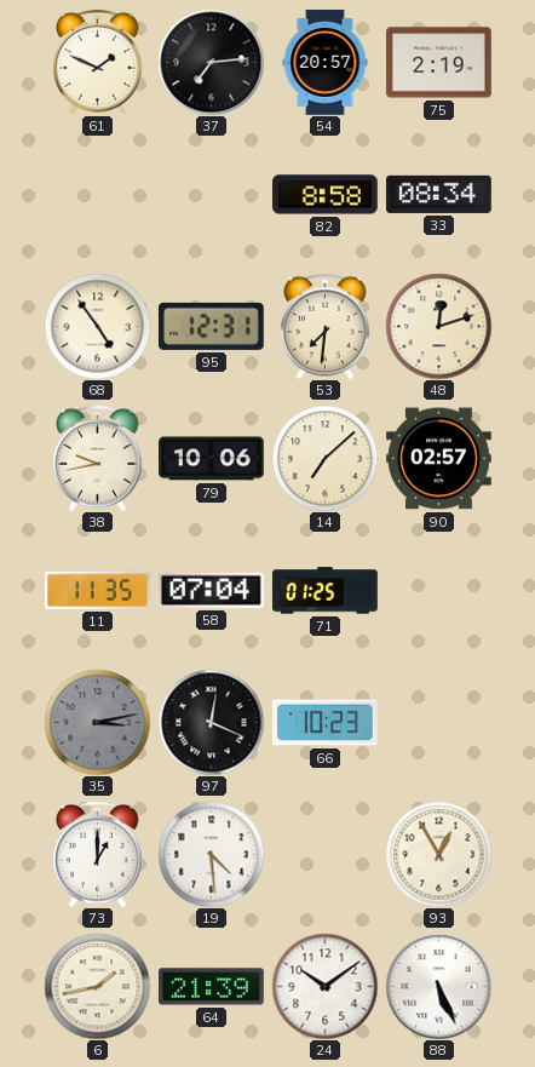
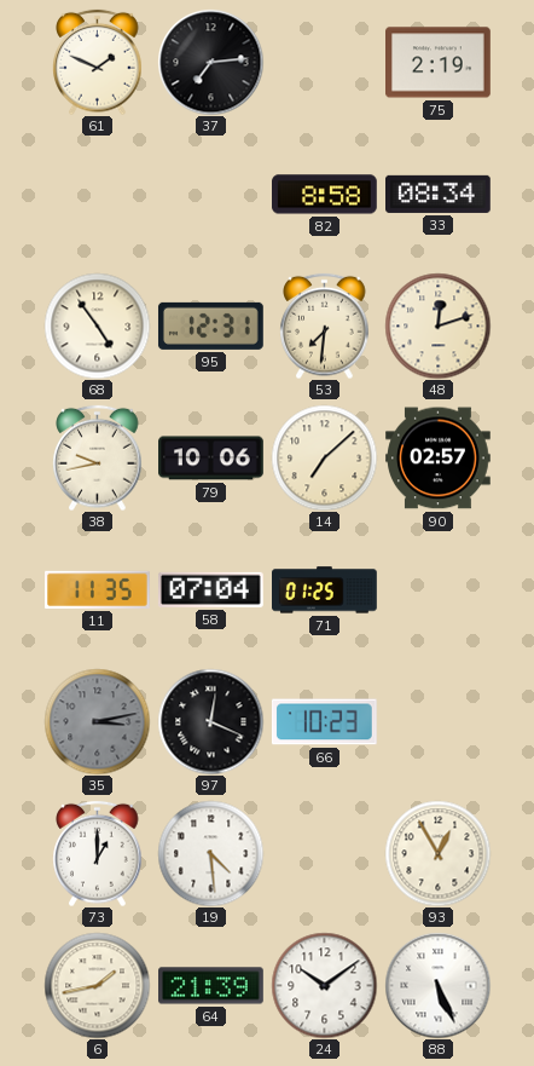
54: 20:57 -> none (326, 63)
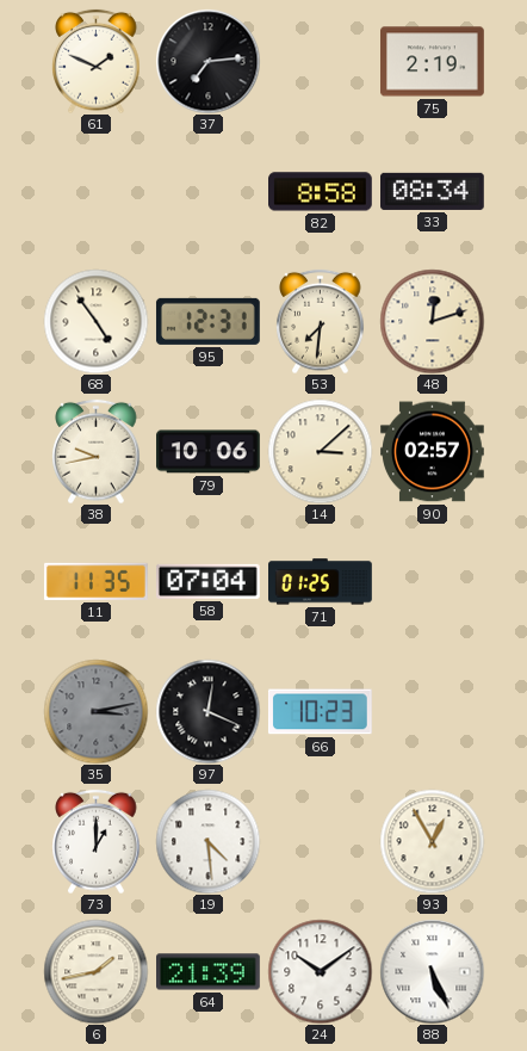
14: 7:08 -> 3:08 (320, 451)
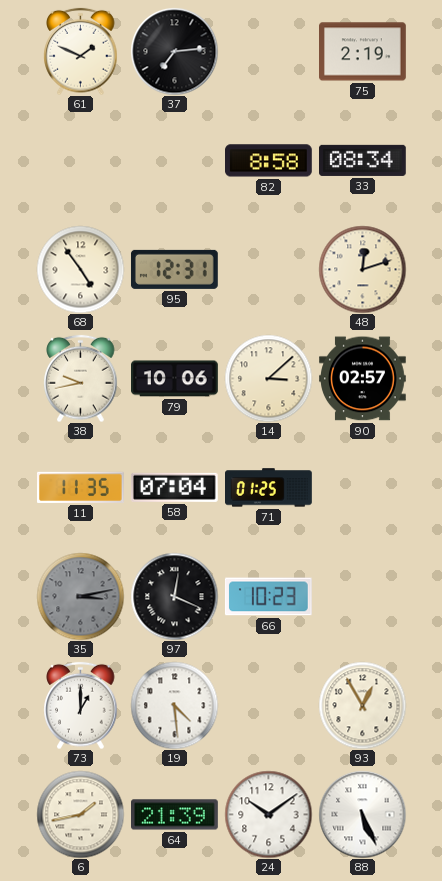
53: 7:31 -> none (321, 321)
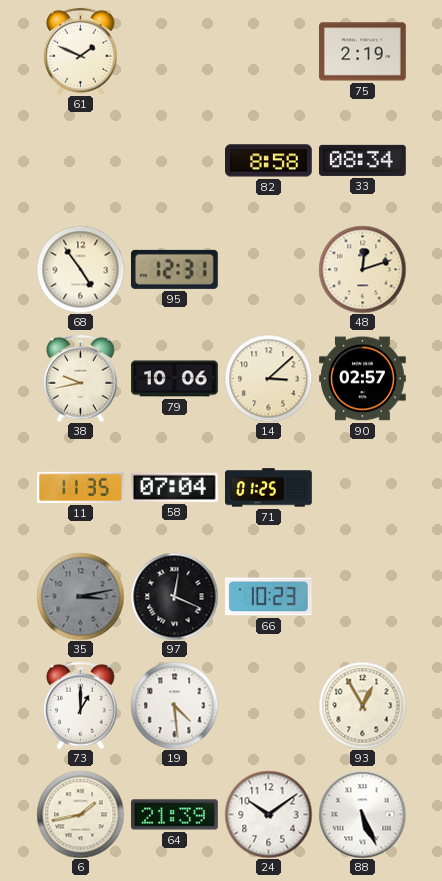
37: 7:14 -> none (174, 51)
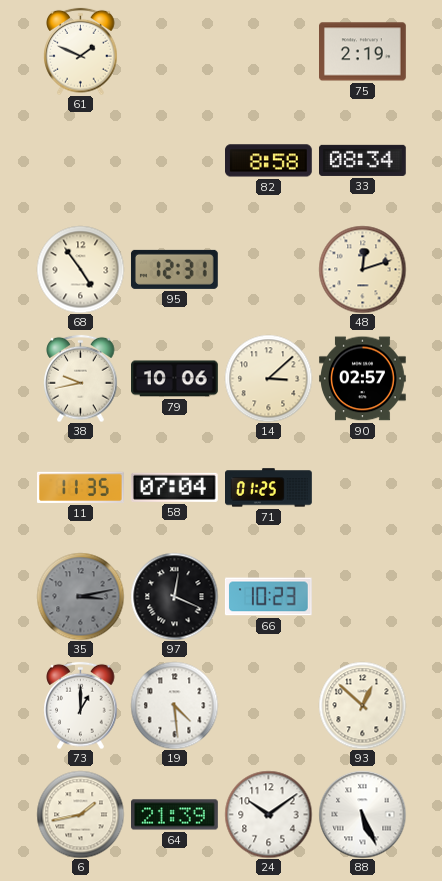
93: 12:55 -> 12:52 (362, 705)
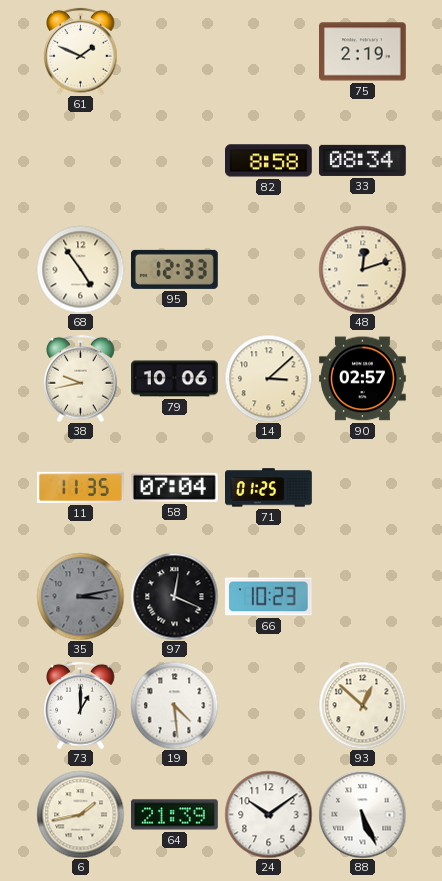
95: 12:31 -> 12:33 (174, 269)
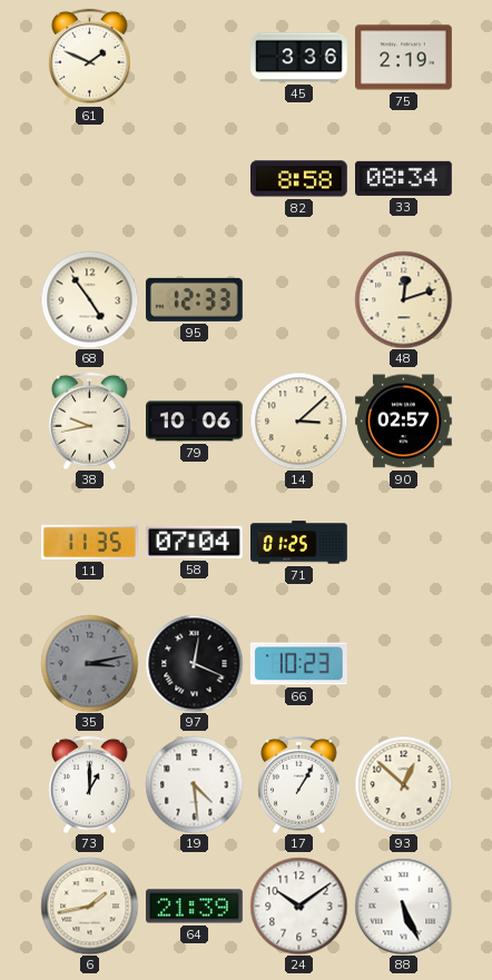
45: none -> 3:36 (299, 58)
17: none -> 1:05 (299, 784)
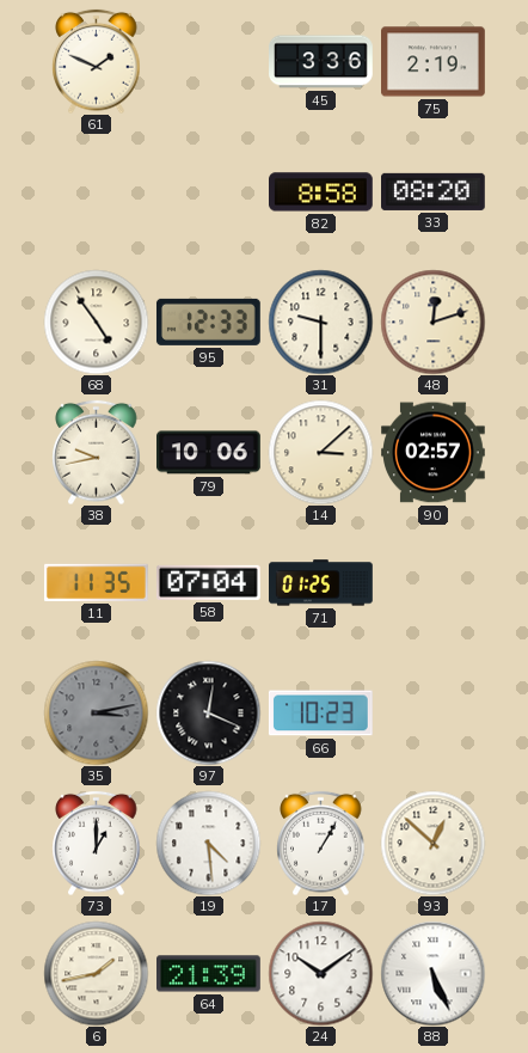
33: 08:34 -> 08:20 (434, 191)
31: none -> 9:30 (320, 322)
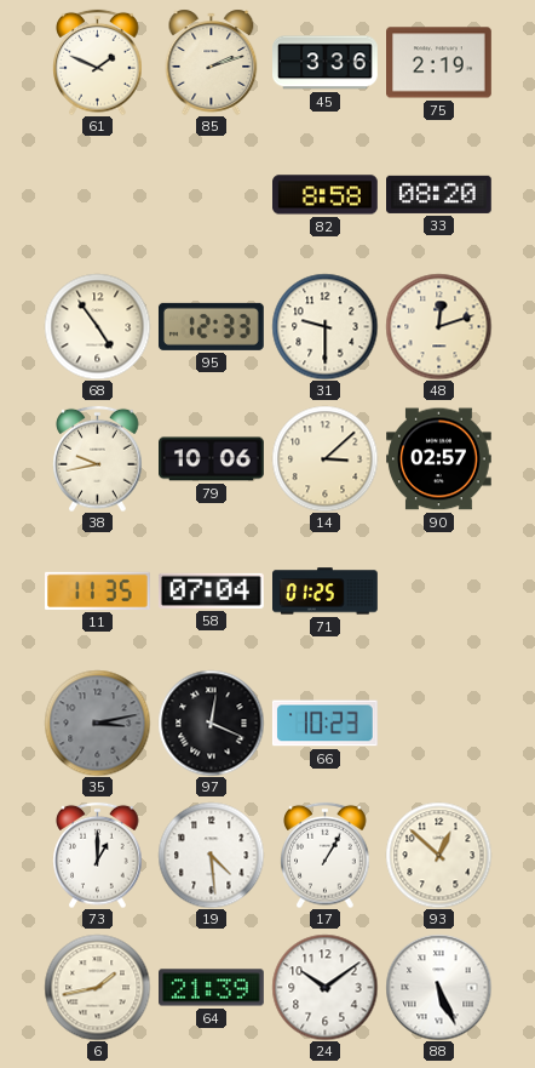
85: none -> 2:12 (212, 62)
